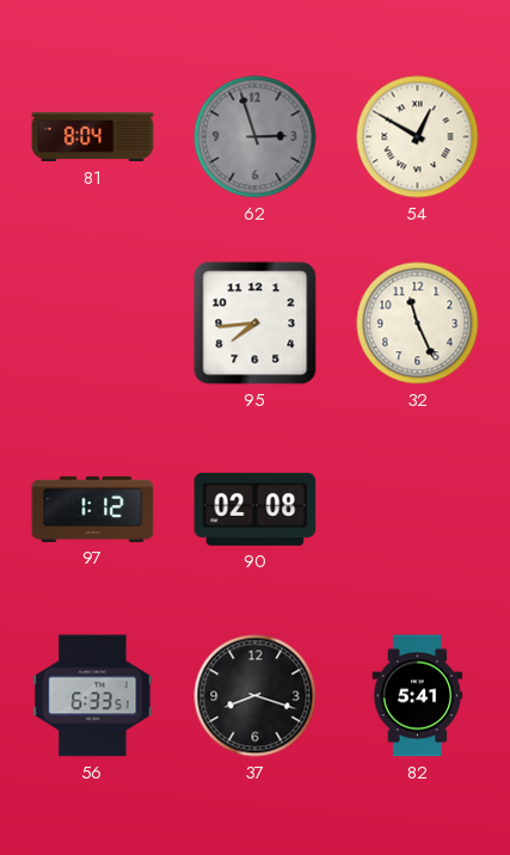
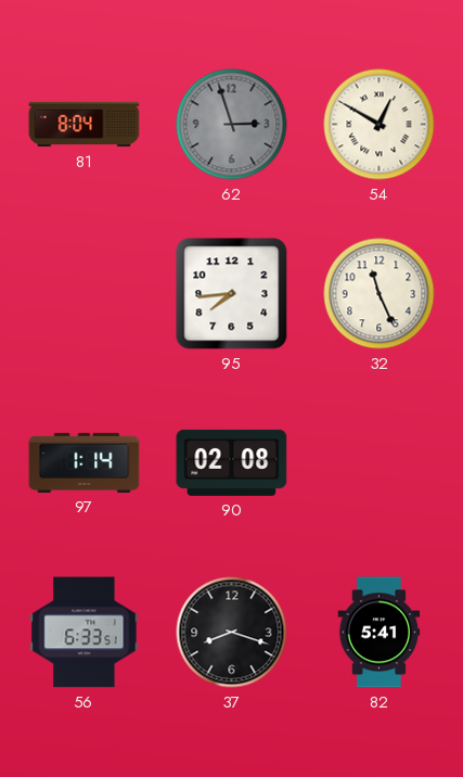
97: 1:12 -> 1:14 (85, 462)
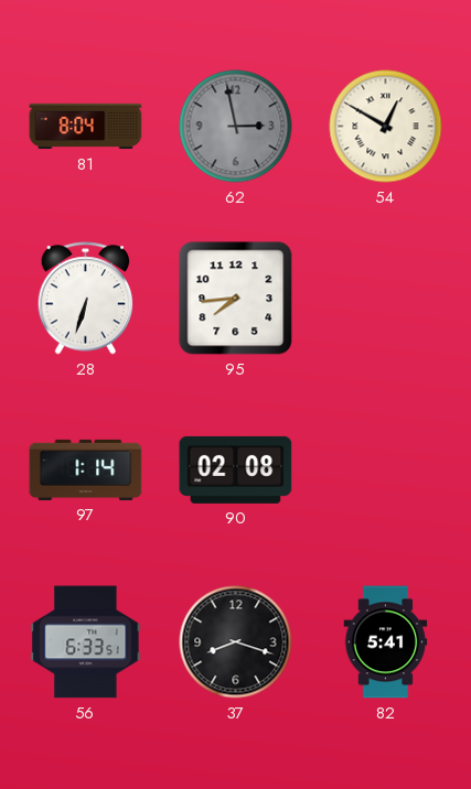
62: 2:57 -> 2:58 (236, 127)
28: none -> 6:33 (86, 299)
32: 11:26 -> none (380, 294)
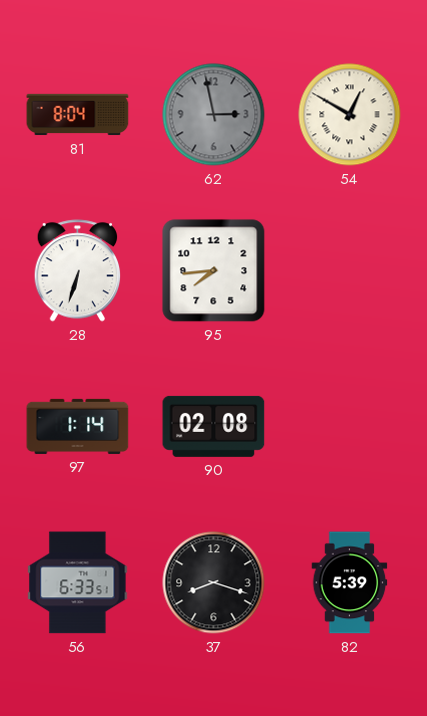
82: 5:41 -> 5:39 (350, 583)
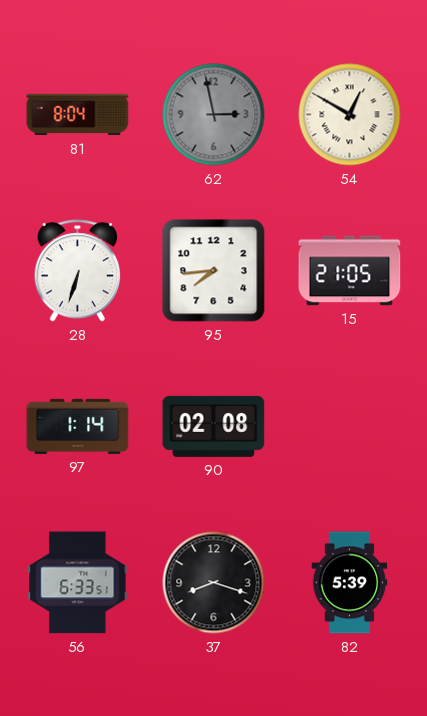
15: none -> 21:05 (350, 271)
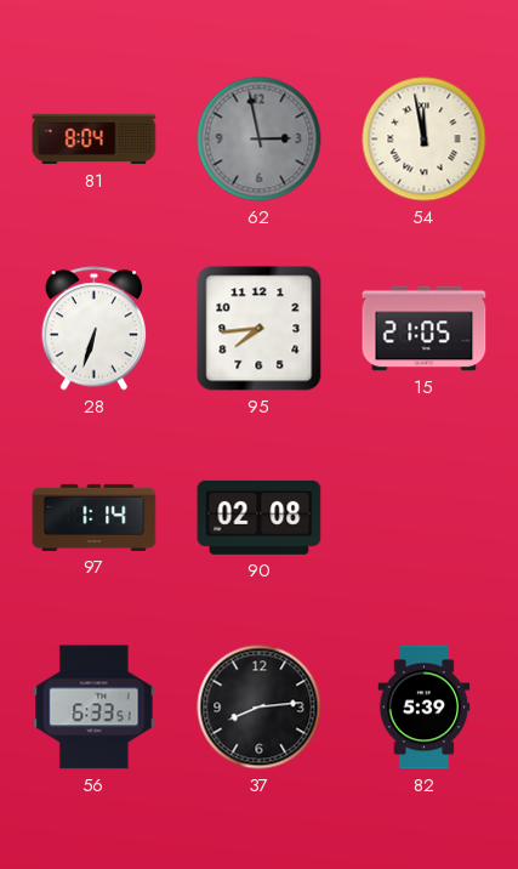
54: 12:50 -> 11:58 (425, 140)
37: 8:18 -> 8:14 (260, 708)
